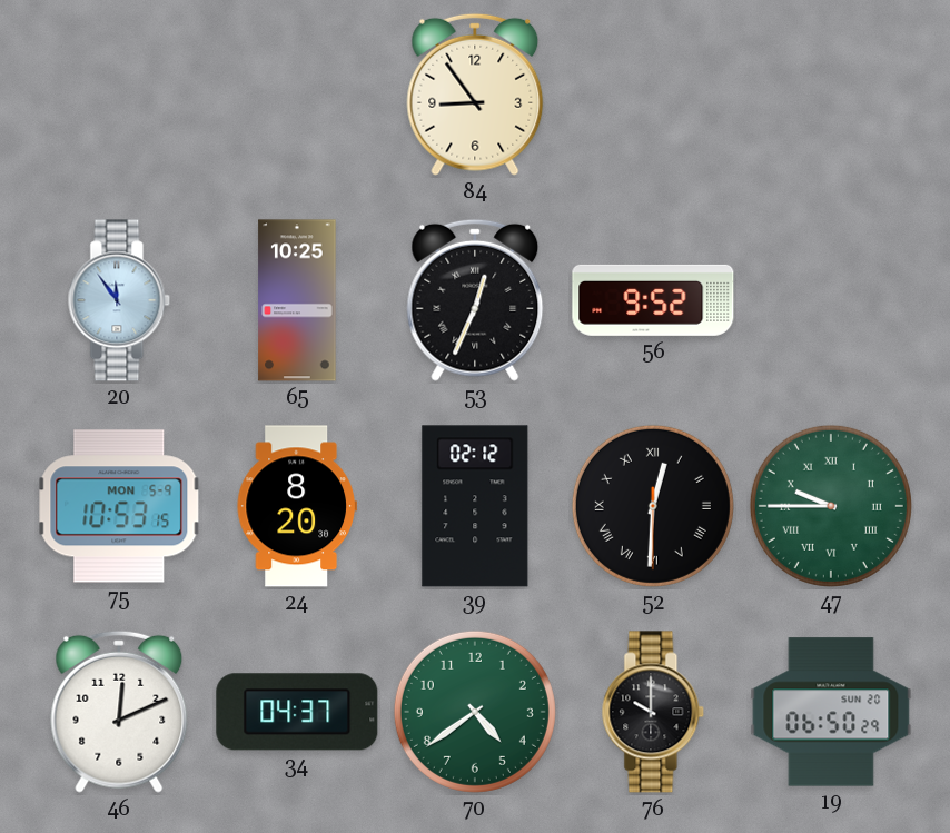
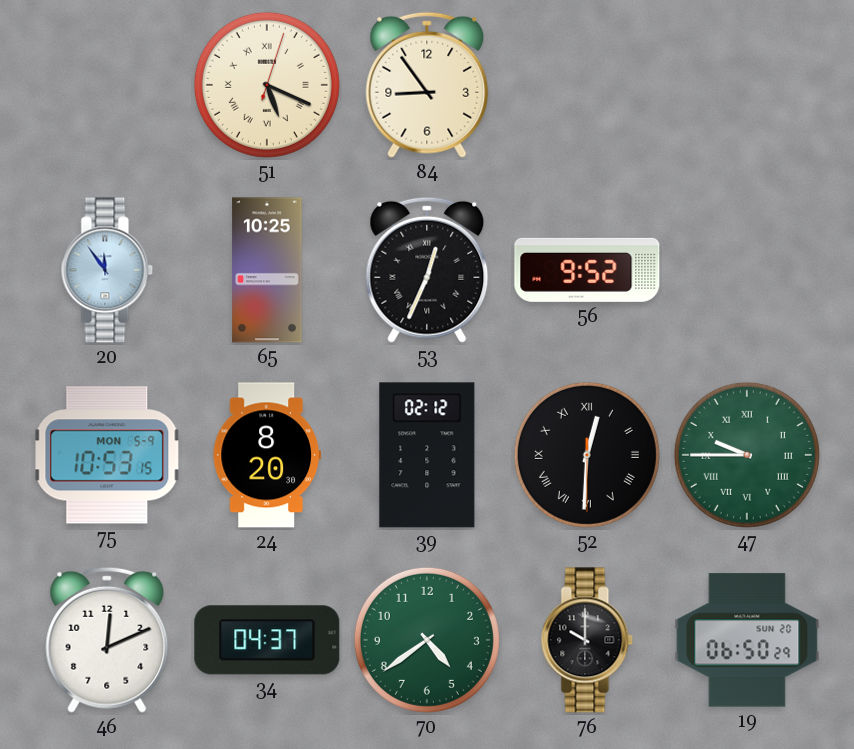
51: none -> 5:19 (267, 85)
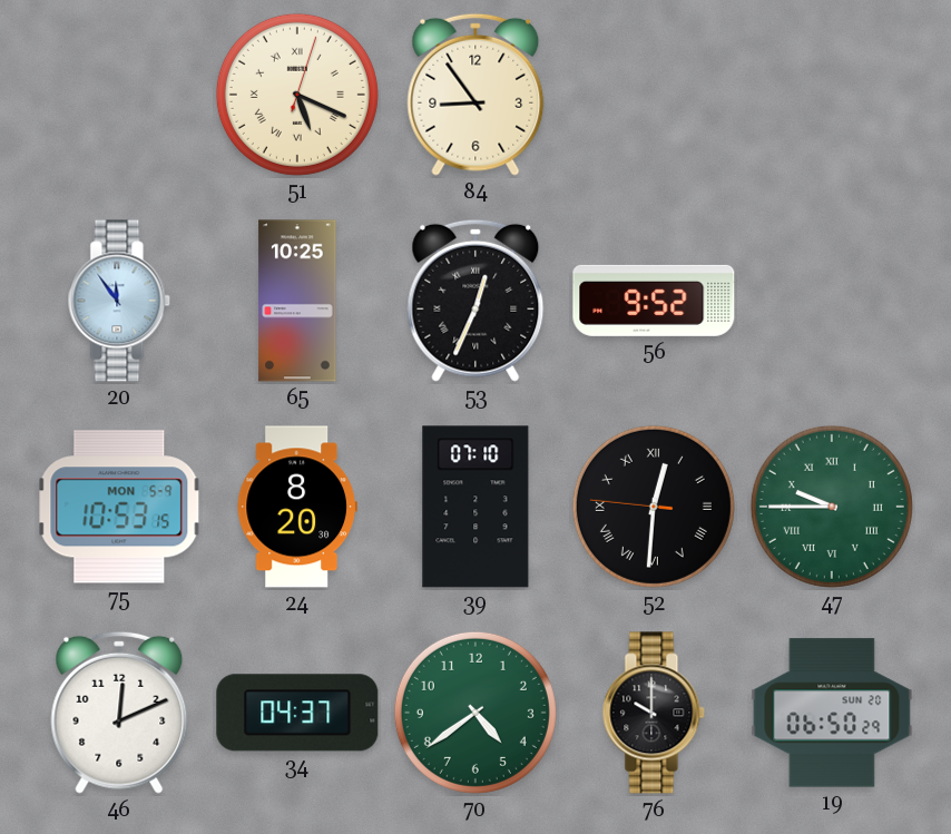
39: 02:12 -> 07:10 (475, 507)
52: 12:30:30 -> 12:30:46 (654, 507)
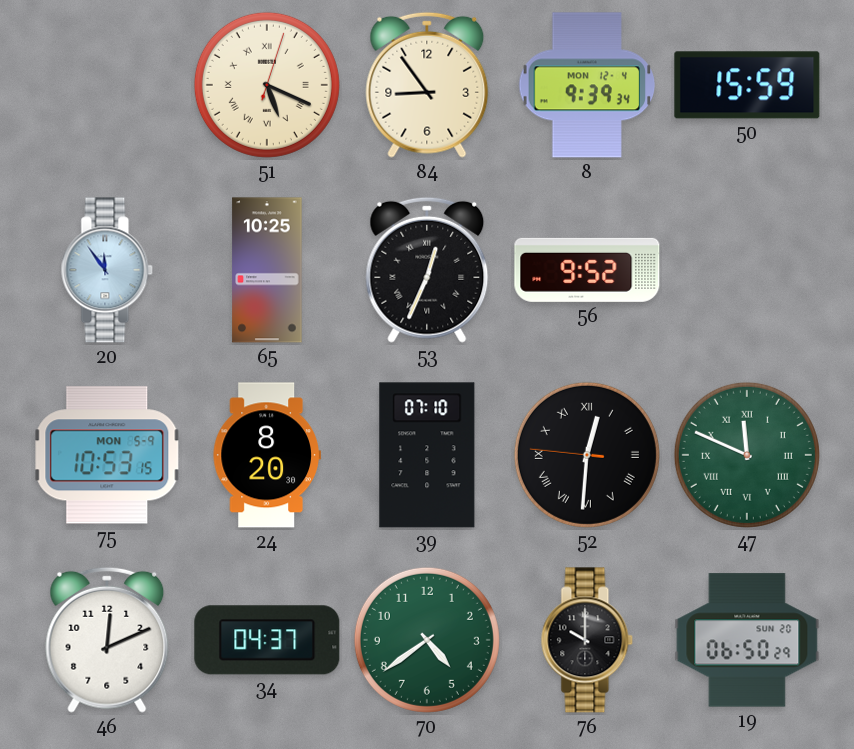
8: none -> 9:39 (587, 85)
50: none -> 15:59 (747, 85)
47: 9:45 -> 11:49 (747, 455)
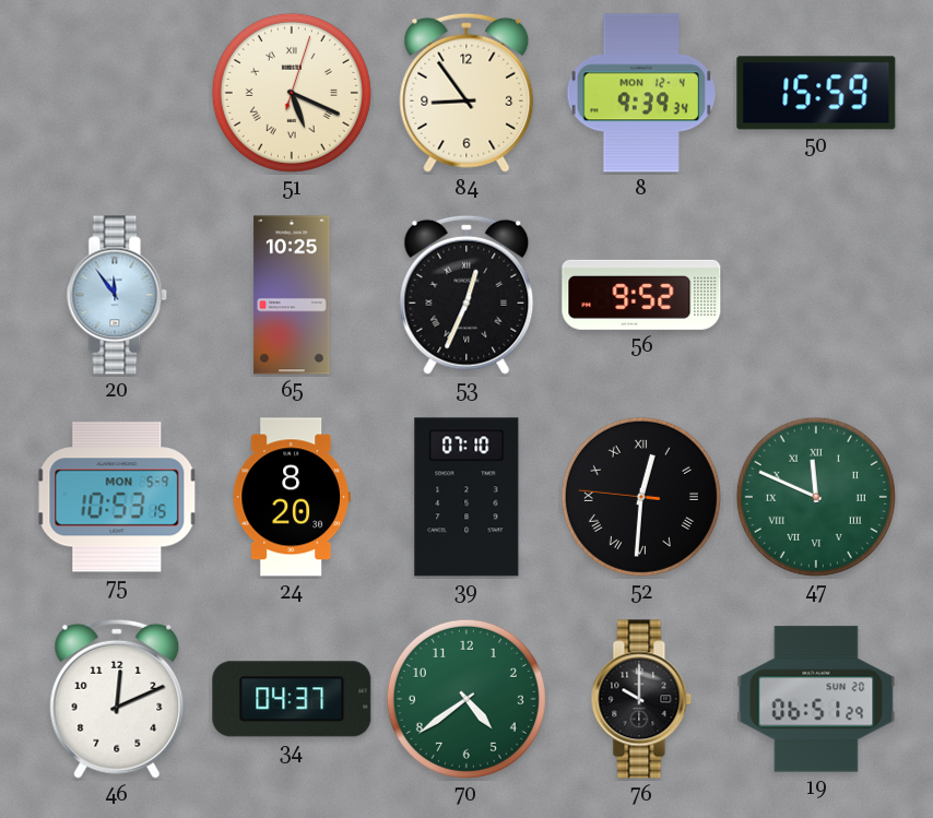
19: 06:50 -> 06:51 (816, 699)
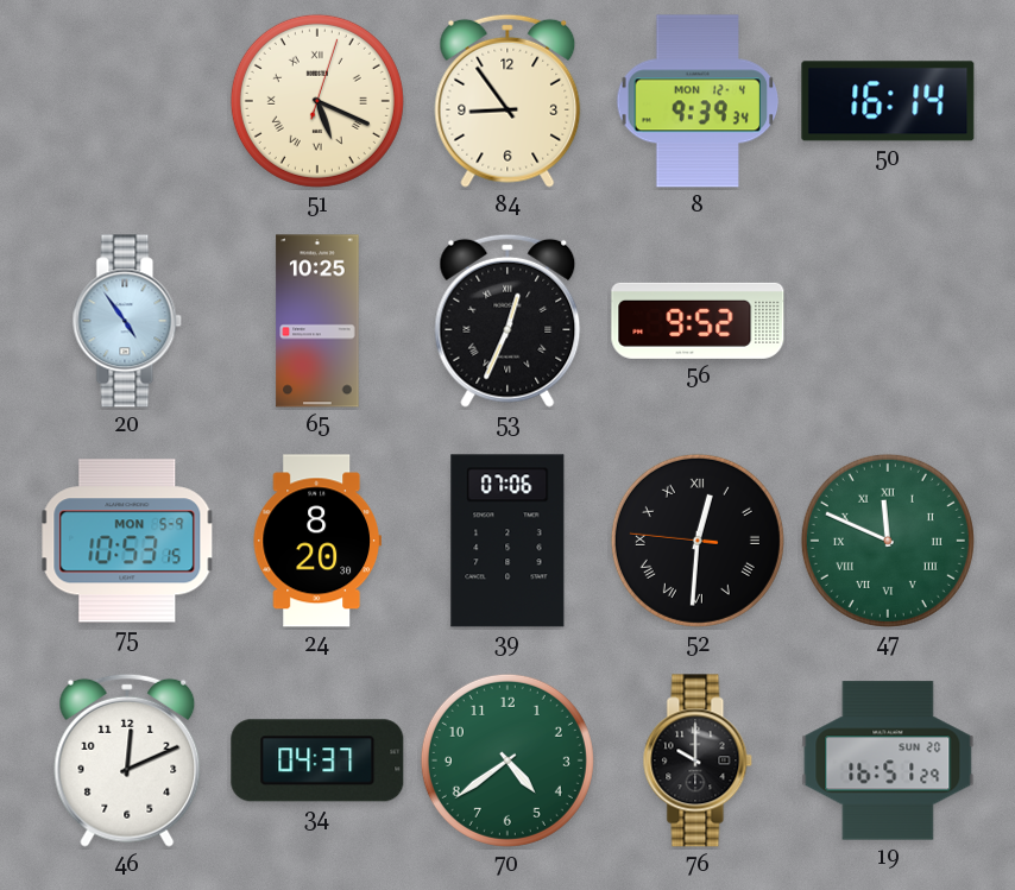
50: 15:59 -> 16:14 (888, 101)
20: 11:54 -> 4:54 (127, 321)
39: 07:10 -> 07:06 (508, 541)
19: 06:51 -> 16:51 (888, 760)
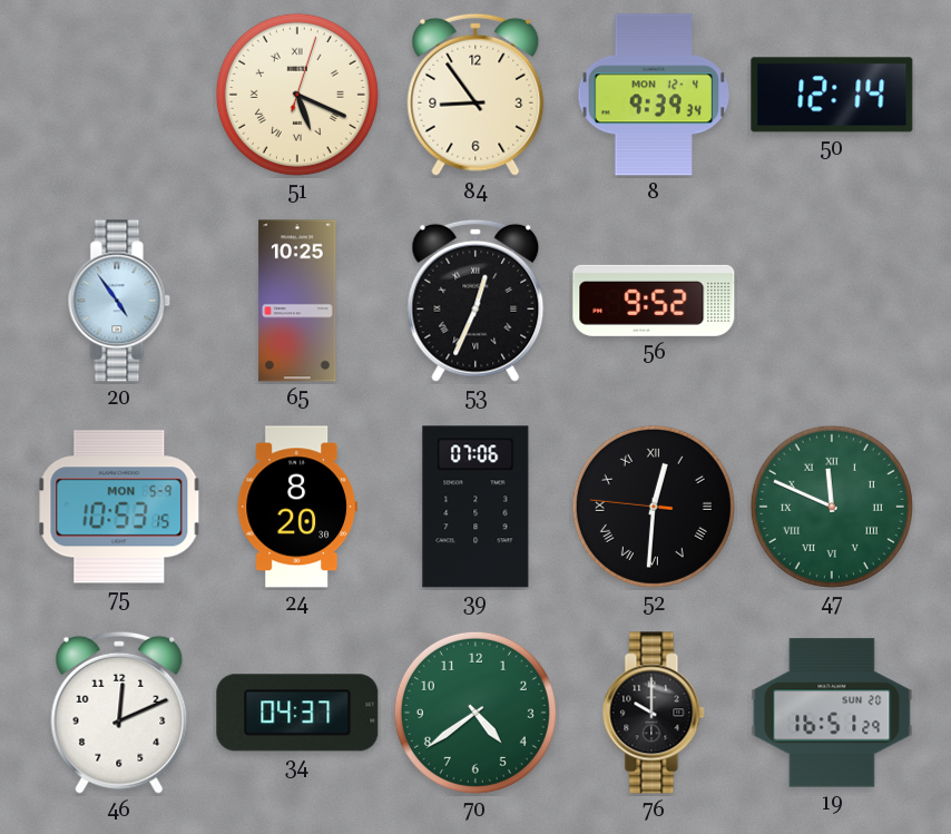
50: 16:14 -> 12:14 (832, 95)
